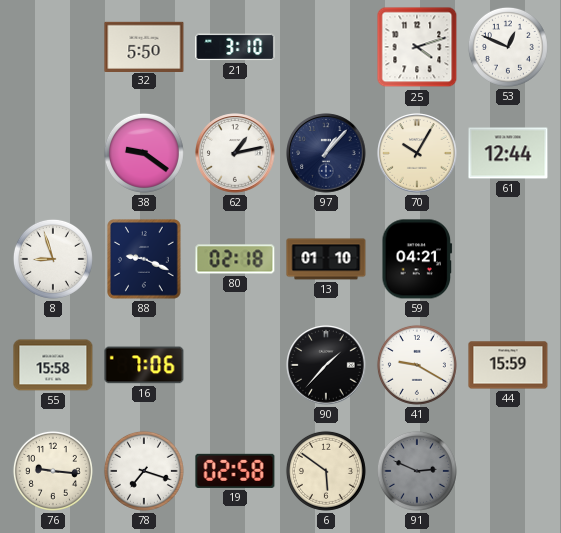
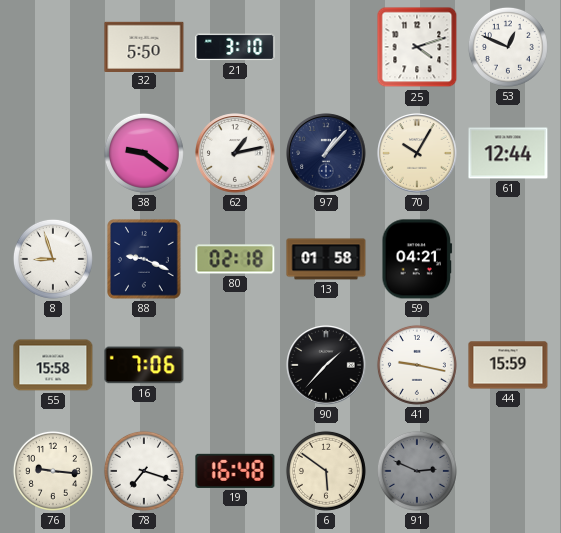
13: 01:10 -> 01:58 (326, 259)
41: 9:20 -> 9:17 (417, 365)
19: 02:58 -> 16:48 (235, 471)
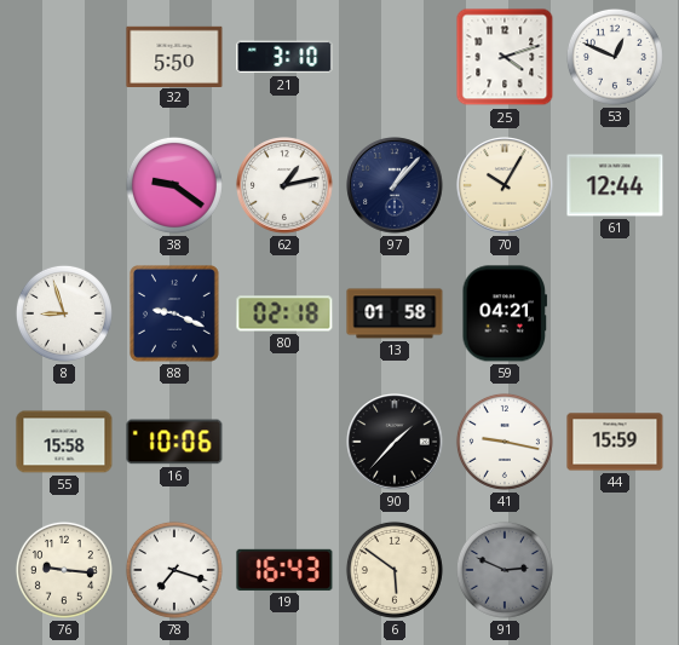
16: 7:06 -> 10:06 (174, 442)
19: 16:48 -> 16:43 (284, 570)
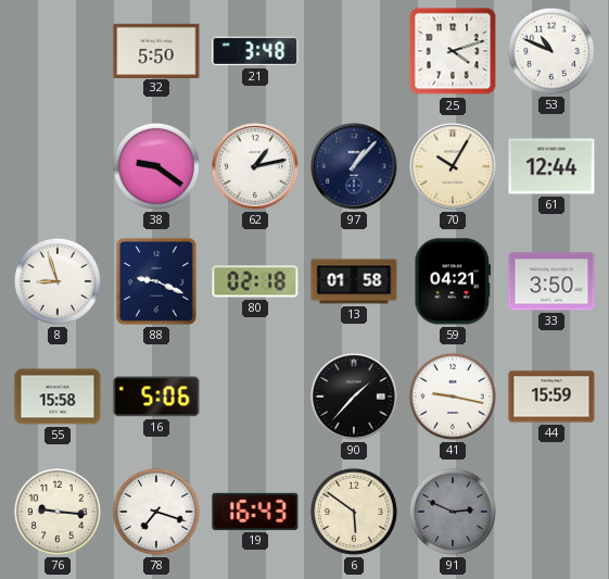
21: 3:10 -> 3:48 (255, 51)
53: 12:49 -> 10:49 (551, 51)
33: none -> 3:50 (551, 281)
16: 10:06 -> 5:06 (156, 397)
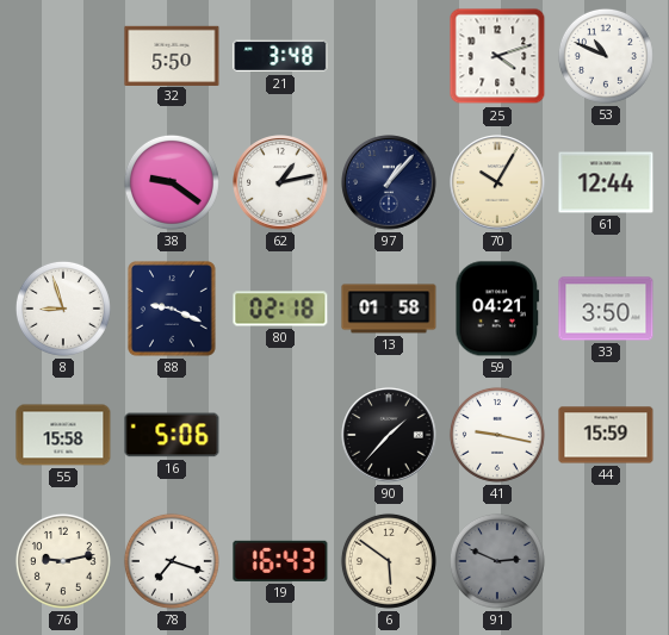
76: 9:16 -> 9:13 (63, 561)
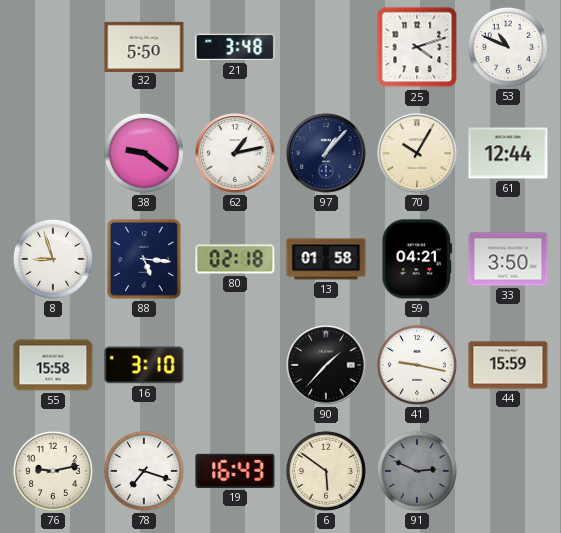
88: 9:19 -> 5:16 (145, 260)
16: 5:06 -> 3:10 (144, 365)
